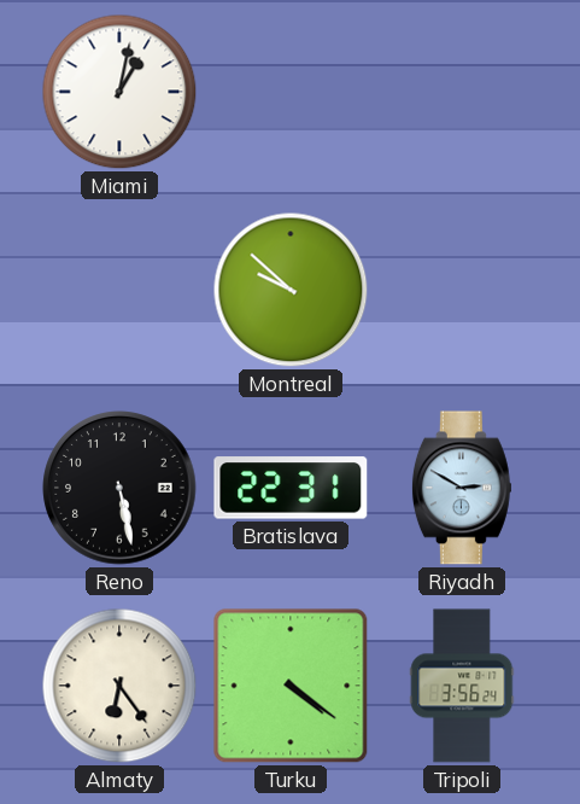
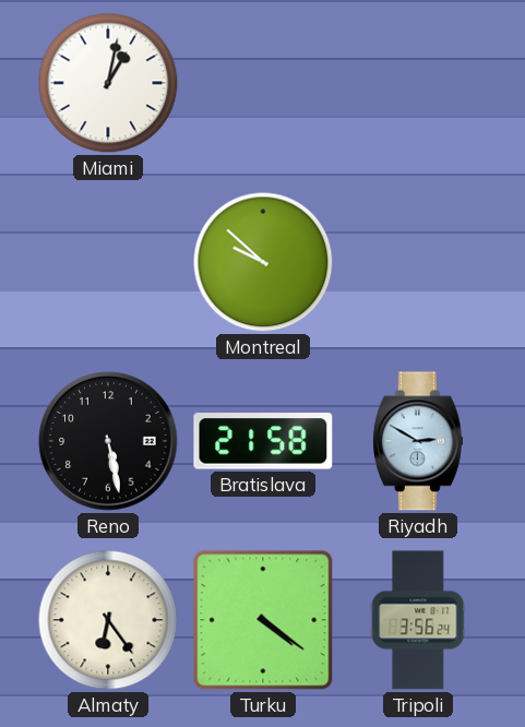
Bratislava: 22:31 -> 21:58 (263, 441)
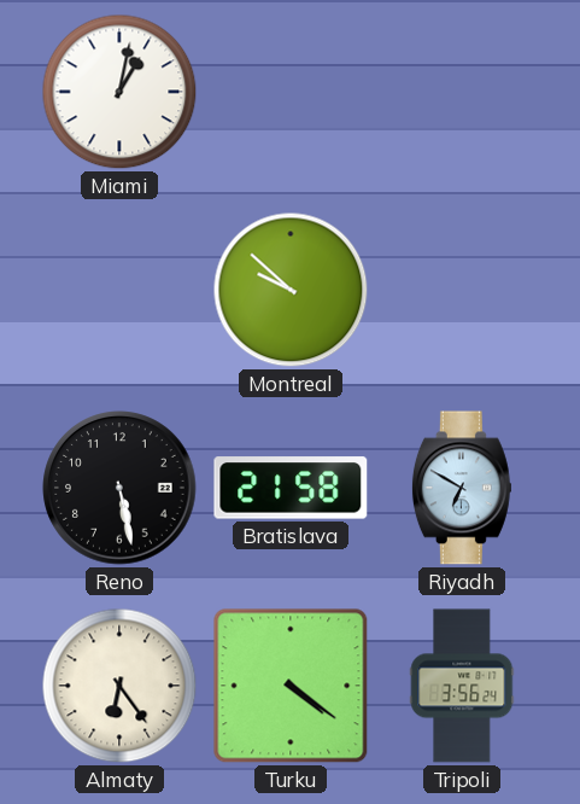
Riyadh: 2:50 -> 6:50 (462, 488)
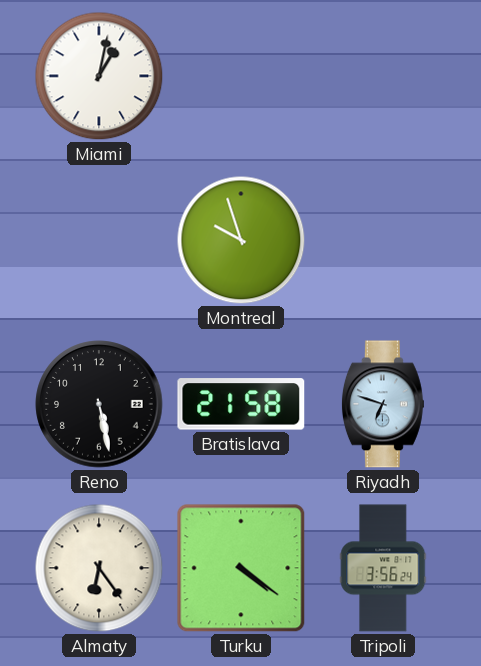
Montreal: 9:52 -> 9:57 (241, 240)
Riyadh: 6:50 -> 6:48 (383, 404)
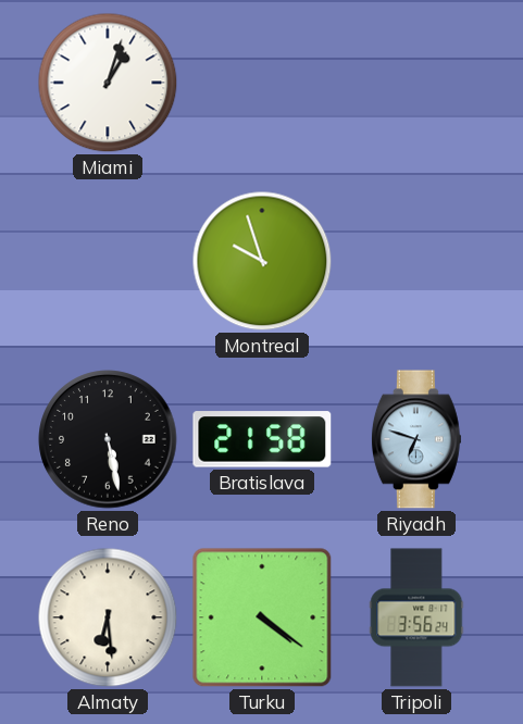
Miami: 1:02 -> 1:03 (108, 83)
Almaty: 6:24 -> 6:29 (108, 617)
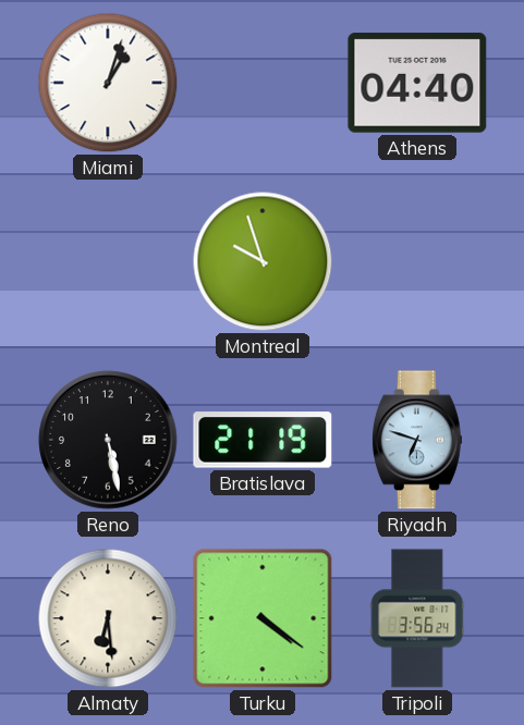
Athens: none -> 04:40 (417, 83)
Bratislava: 21:58 -> 21:19 (263, 440)
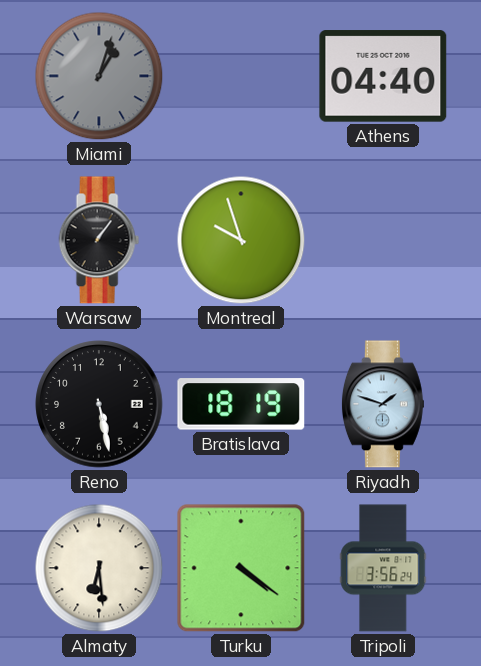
Miami dial: white -> grey (99, 76)
Warsaw: none -> 1:06 (99, 240)
Bratislava: 21:19 -> 18:19 (241, 404)
Riyadh: 6:48 -> 1:48 (383, 404)
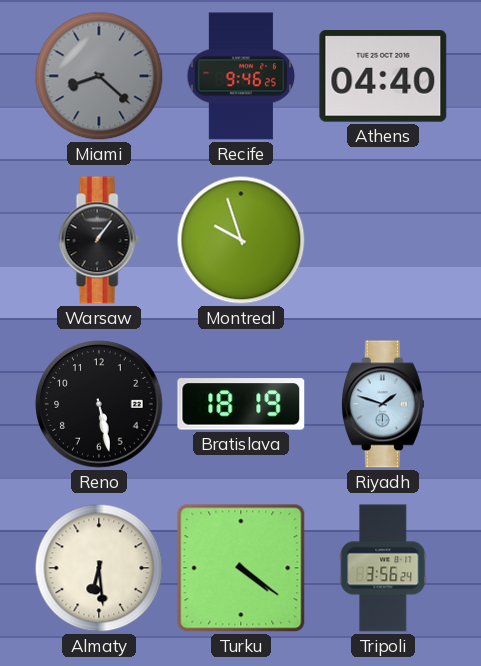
Miami: 1:03 -> 8:22 (99, 76)
Recife: none -> 9:46 (241, 76)
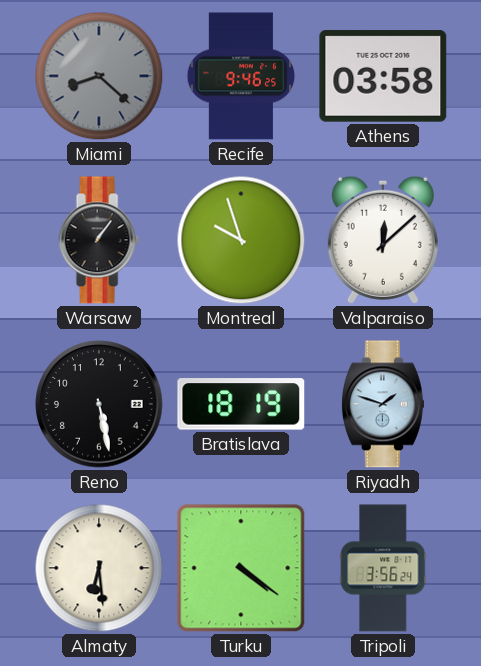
Athens: 04:40 -> 03:58 (383, 76)
Valparaiso: none -> 12:08 (383, 240)
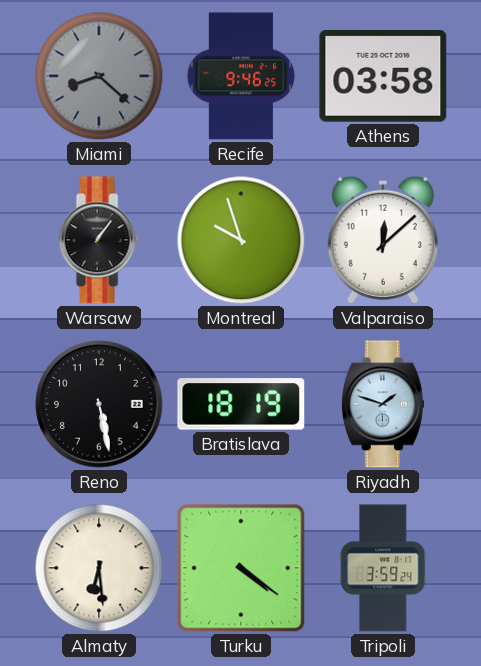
Tripoli: 3:56 -> 3:59 (383, 568)
